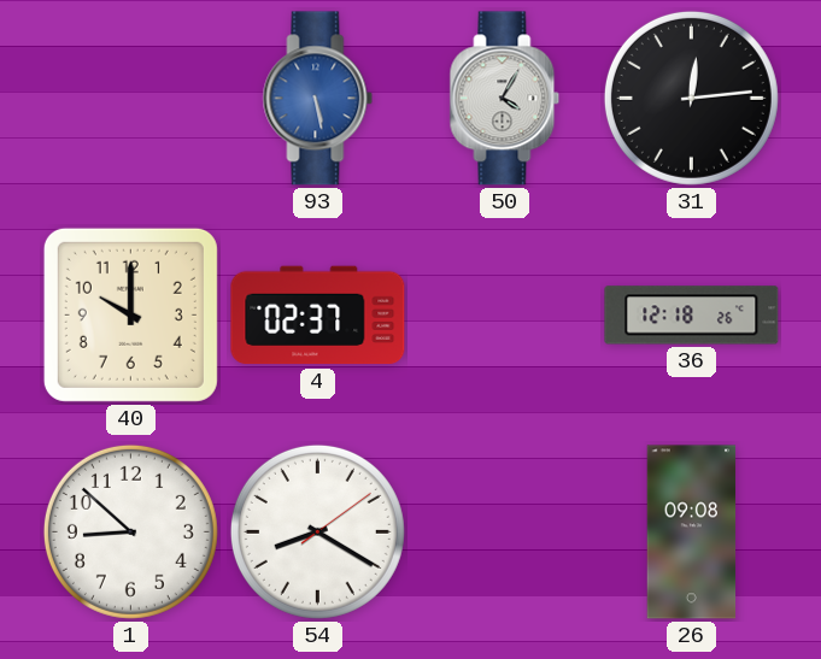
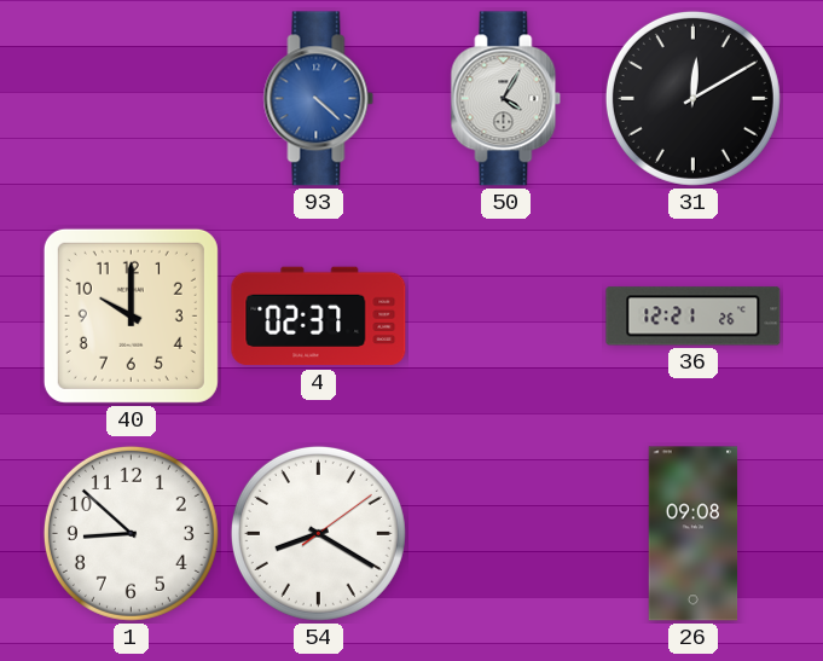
93: 5:28 -> 4:22 (319, 99)
31: 12:14 -> 12:10 (692, 98)
36: 12:18 -> 12:21 (694, 317)
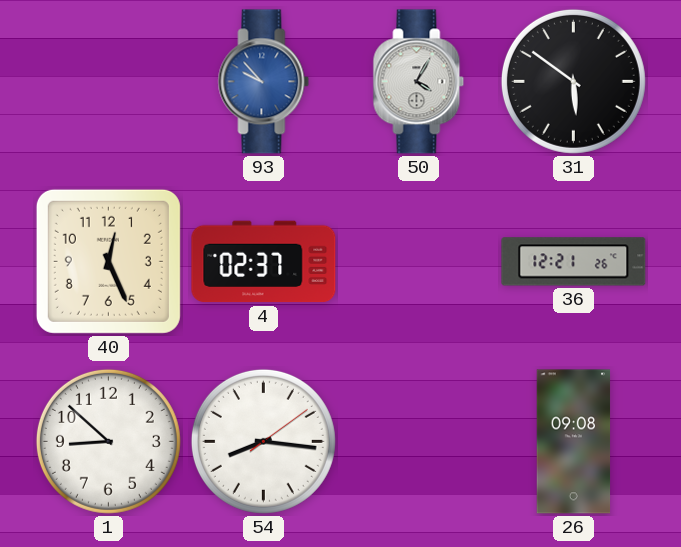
93: 4:22 -> 9:53 (264, 82)
31: 12:10 -> 5:51 (573, 81)
40: 10:00 -> 12:26 (108, 261)
54: 8:20 -> 8:16 (263, 441)
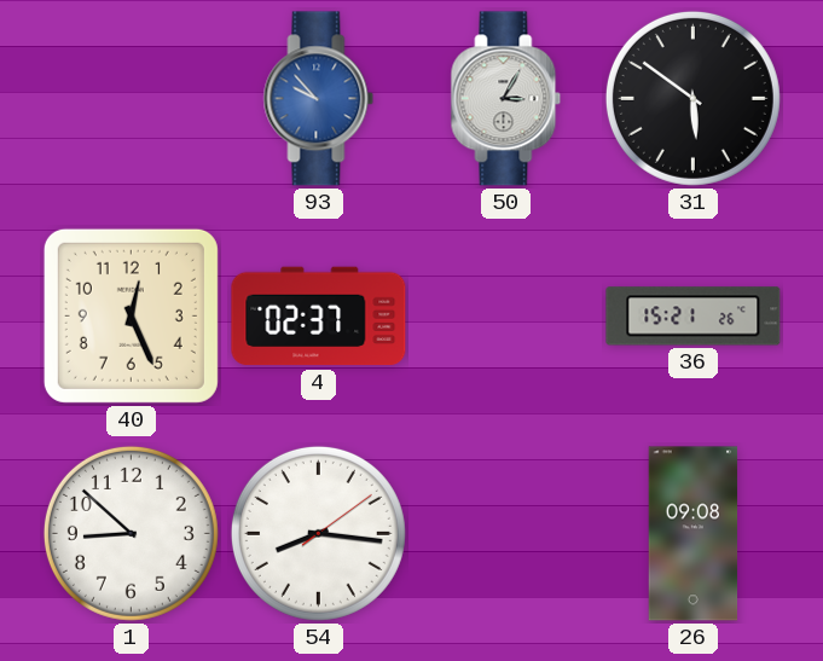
50: 4:05 -> 3:05 (506, 99)
36: 12:21 -> 15:21 (694, 317)
